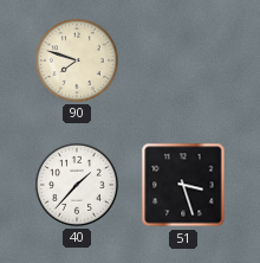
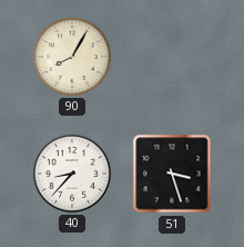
90: 7:48 -> 8:05 (72, 57)
40: 1:37 -> 8:37 (72, 174)
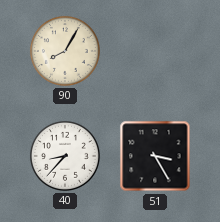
51: 3:27 -> 3:25 (155, 156)
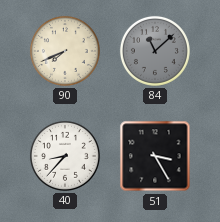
90: 8:05 -> 7:41 (65, 51)
84: none -> 11:08 (155, 51)
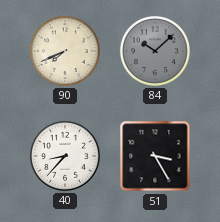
84: 11:08 -> 10:08 (155, 51)
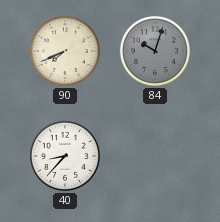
84: 10:08 -> 10:03 (155, 51)
51: 3:25 -> none (155, 156)
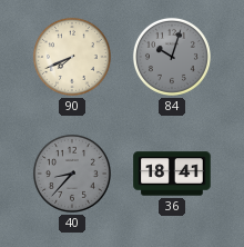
40 dial: white -> grey (72, 174)
36: none -> 18:41 (172, 174)
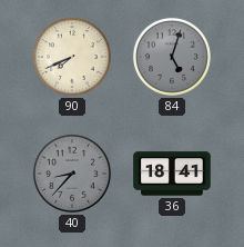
84: 10:03 -> 5:03 (172, 57)
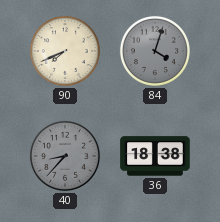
84: 5:03 -> 4:03 (155, 51)
36: 18:41 -> 18:38 (155, 156)
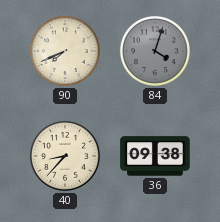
40 dial: grey -> cream (65, 156)
36: 18:38 -> 09:38 (155, 156)
